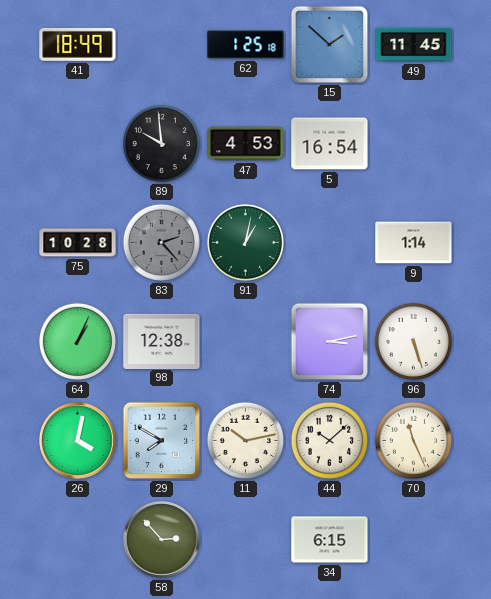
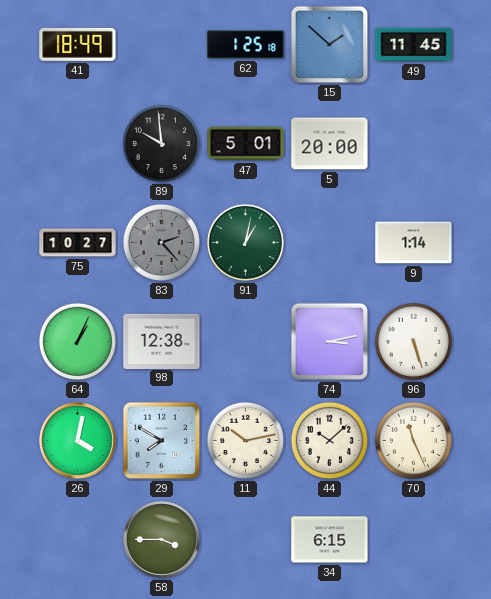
47: 4:53 -> 5:01 (246, 144)
5: 16:54 -> 20:00 (330, 144)
75: 10:28 -> 10:27 (78, 243)
58: 2:53 -> 3:45 (162, 540)
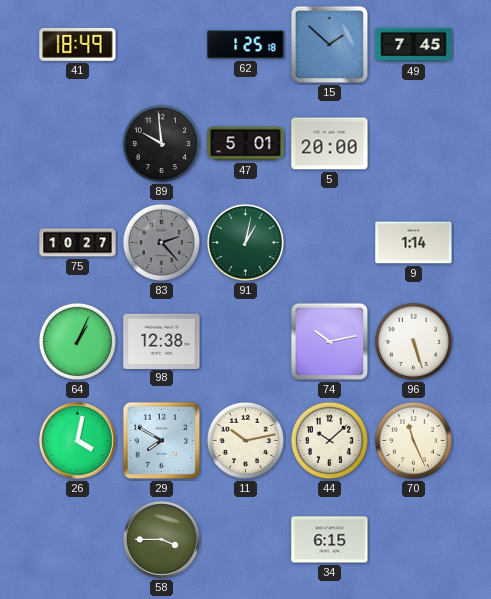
49: 11:45 -> 7:45 (414, 45)
74: 3:13 -> 10:13 (330, 342)
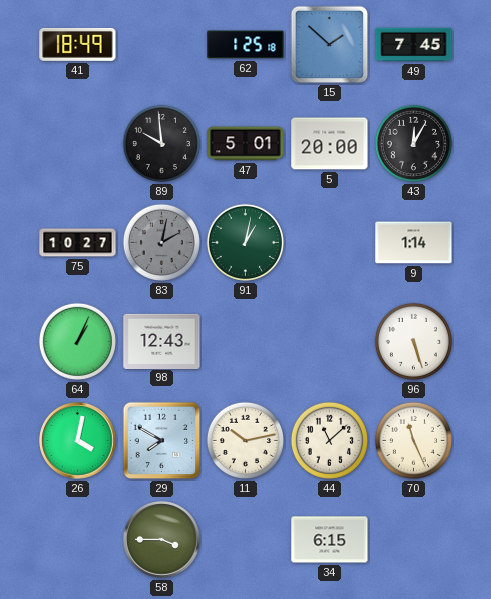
43: none -> 12:05 (413, 143)
83: 2:23 -> 2:02 (161, 242)
98: 12:38 -> 12:43 (162, 341)
74: 10:13 -> none (330, 342)
44: 10:08 -> 11:08 (329, 440)
